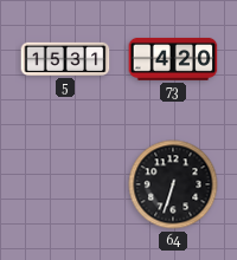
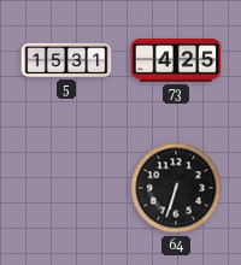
73: 4:20 -> 4:25 (176, 60)
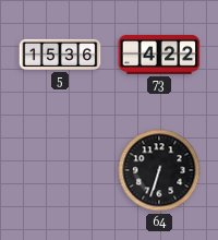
5: 15:31 -> 15:36 (60, 55)
73: 4:25 -> 4:22 (159, 55)
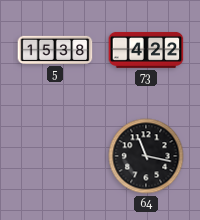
5: 15:36 -> 15:38 (55, 50)
64: 6:33 -> 11:17 (146, 156)
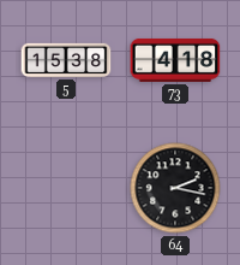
73: 4:22 -> 4:18 (175, 60)
64: 11:17 -> 2:17 (175, 188)
